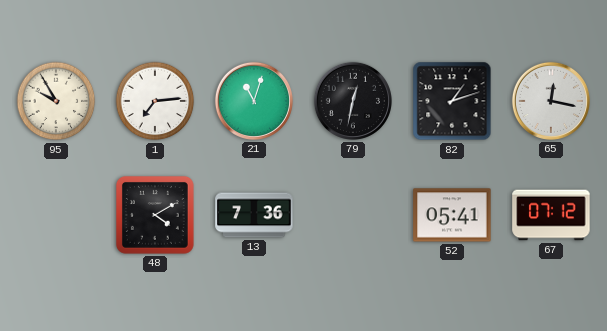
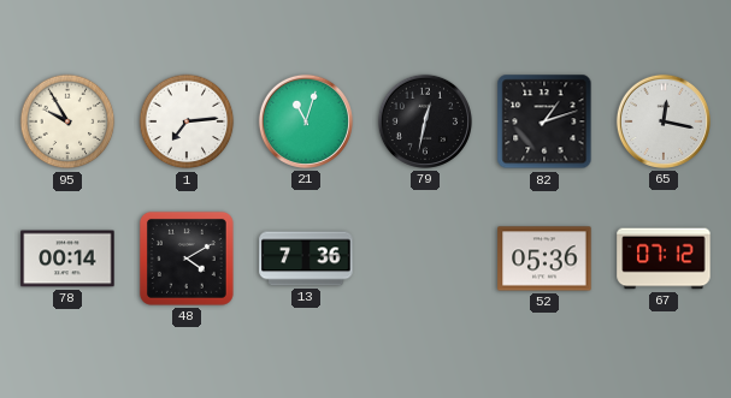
78: none -> 00:14 (67, 259)
52: 05:41 -> 05:36 (544, 259)
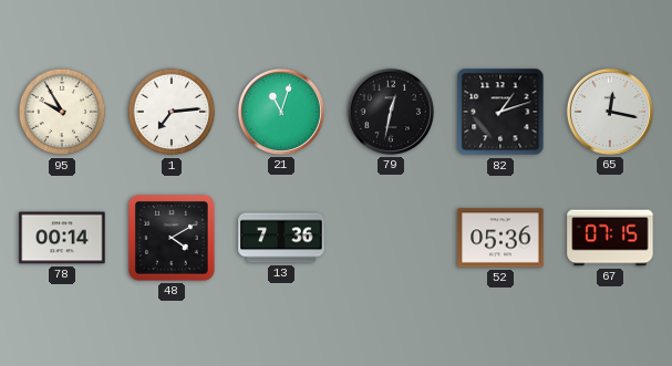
67: 07:12 -> 07:15 (610, 238)
